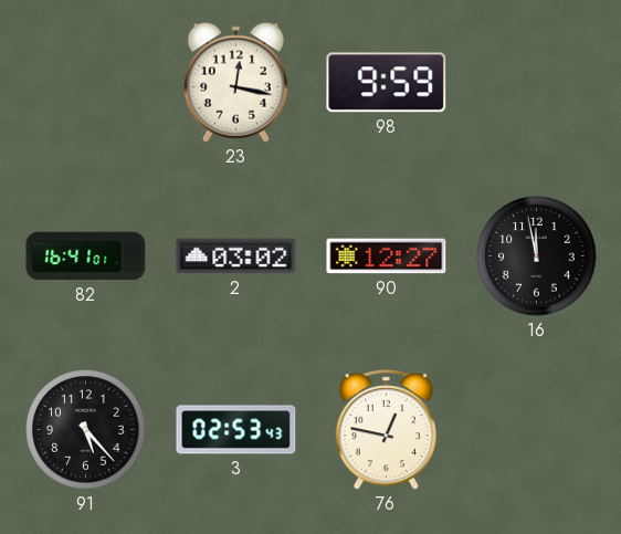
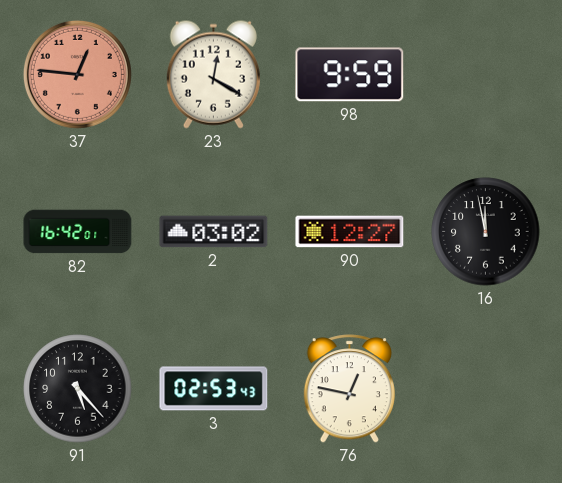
37: none -> 12:46 (77, 74)
23: 12:17 -> 12:20 (213, 74)
82: 16:41 -> 16:42 (78, 232)
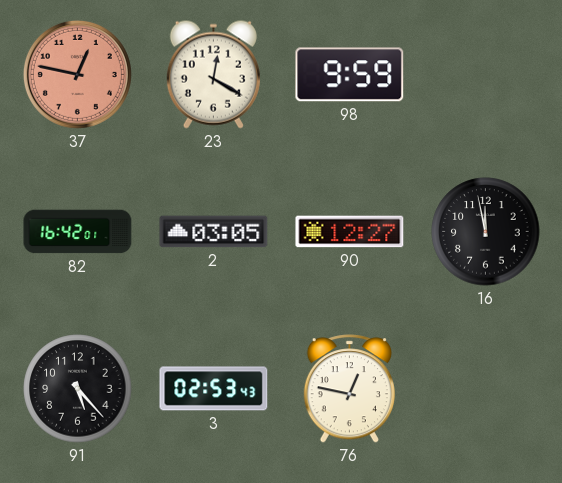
37: 12:46 -> 12:47 (77, 74)
2: 03:02 -> 03:05 (214, 232)
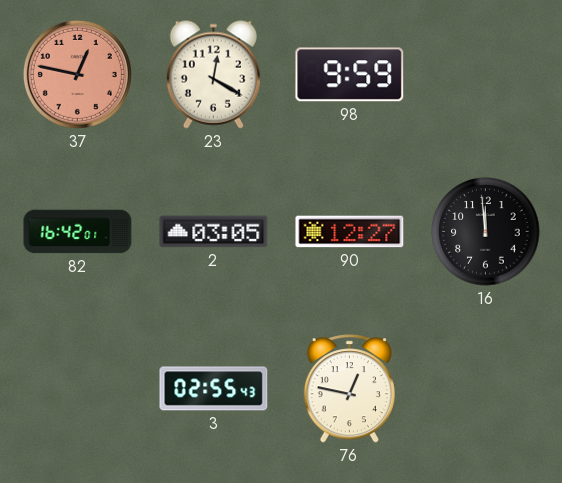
16: 11:58 -> 11:59 (486, 232)
91: 5:23 -> none (78, 389)
3: 02:53 -> 02:55 (214, 389)
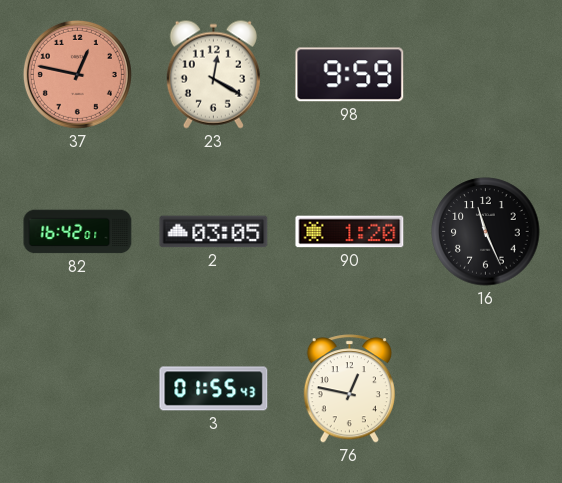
90: 12:27 -> 1:20 (350, 232)
16: 11:59 -> 11:26 (486, 232)
3: 02:55 -> 01:55 (214, 389)
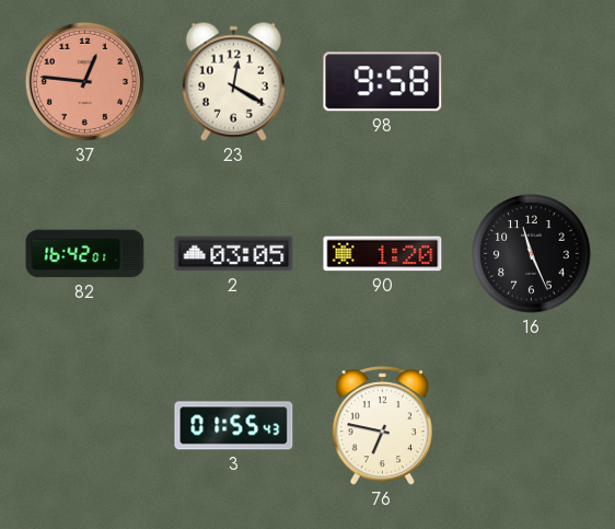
37: 12:47 -> 12:46 (84, 81)
98: 9:59 -> 9:58 (383, 82)
76: 12:47 -> 6:47 (382, 426)
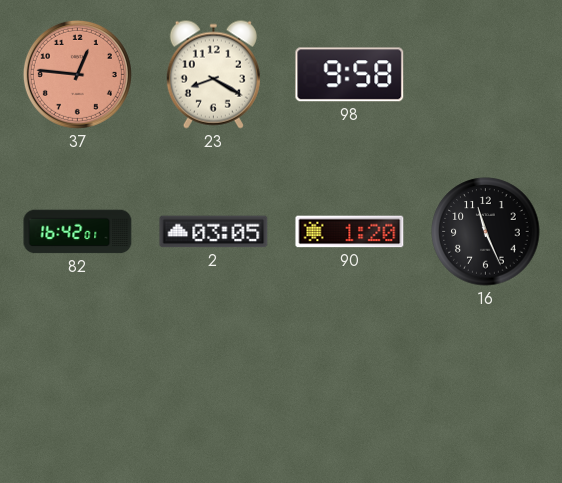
23: 12:20 -> 8:20 (213, 74)
3: 01:55 -> none (234, 426)
76: 6:47 -> none (382, 426)
